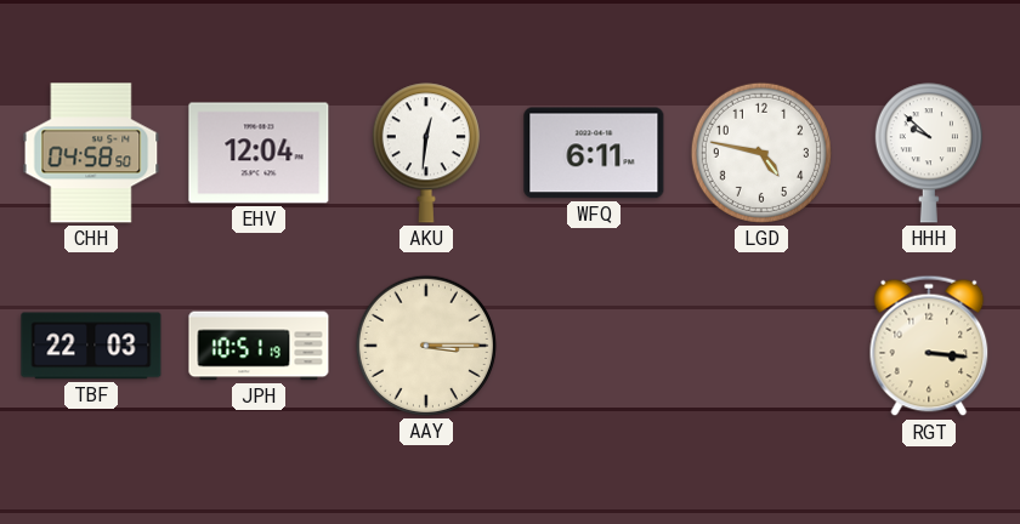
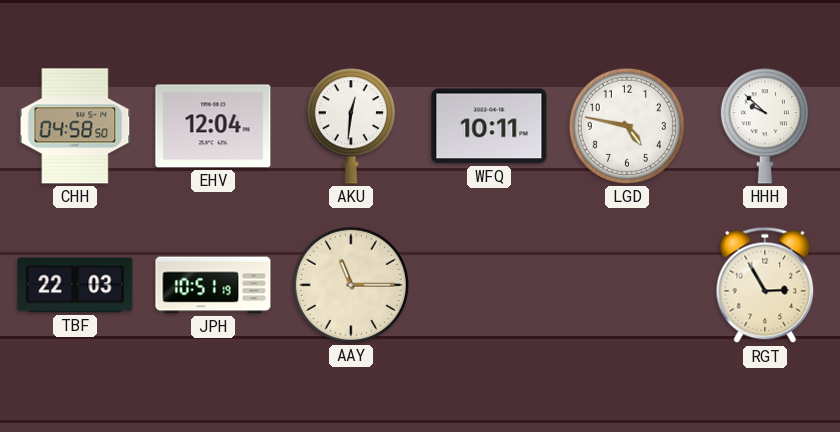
WFQ: 6:11 -> 10:11 (489, 126)
AAY: 3:15 -> 11:15 (351, 285)
RGT: 3:16 -> 2:55 (765, 285)
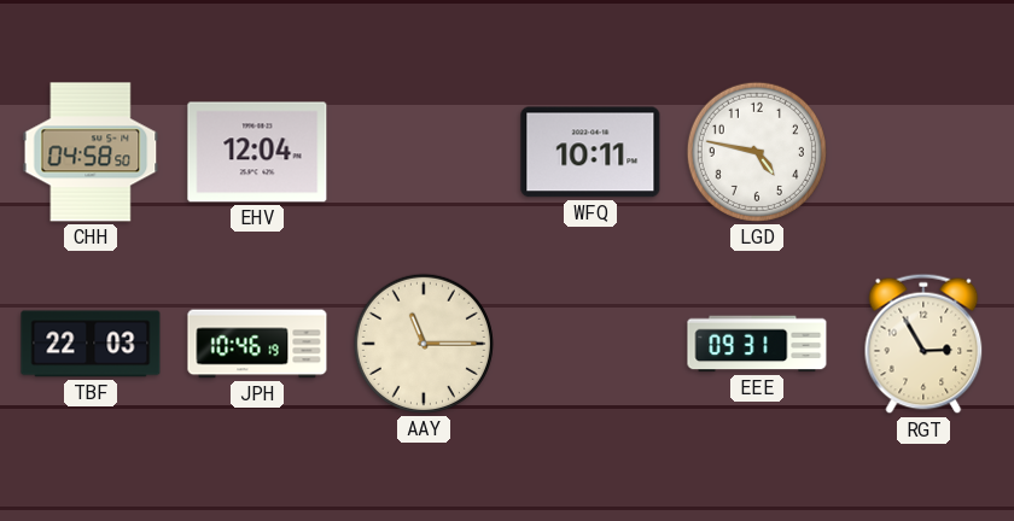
AKU: 12:31 -> none (351, 126)
HHH: 9:52 -> none (765, 126)
JPH: 10:51 -> 10:46 (257, 344)
EEE: none -> 09:31 (757, 344)
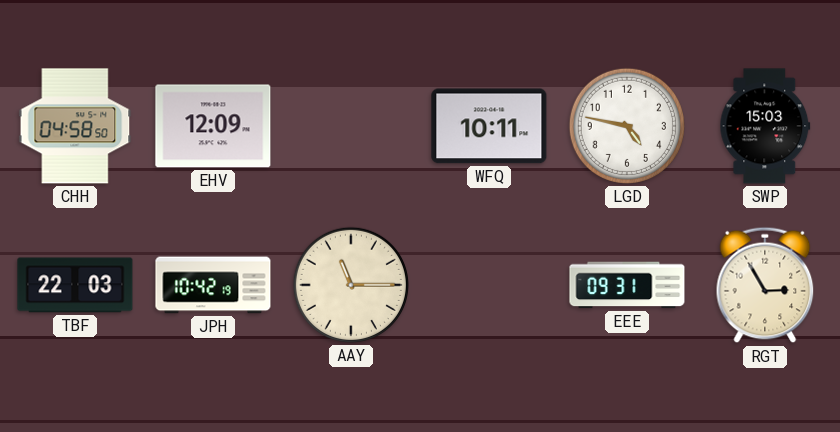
EHV: 12:04 -> 12:09 (213, 126)
SWP: none -> 15:03 (765, 126)
JPH: 10:46 -> 10:42 (213, 285)
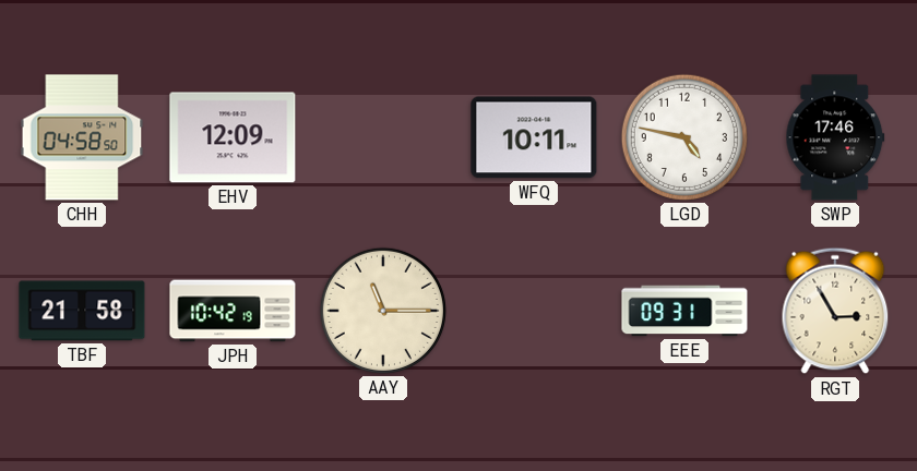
SWP: 15:03 -> 17:46 (835, 137)
TBF: 22:03 -> 21:58 (82, 311)
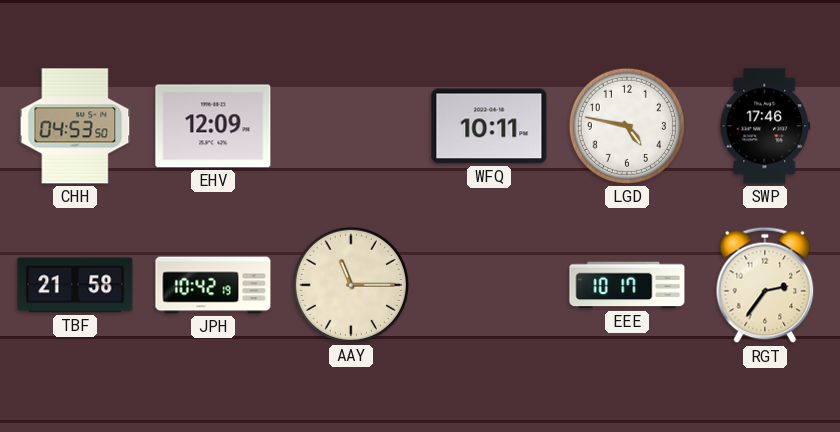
CHH: 04:58 -> 04:53 (75, 126)
EEE: 09:31 -> 10:17 (627, 285)
RGT: 2:55 -> 2:36 (765, 285)
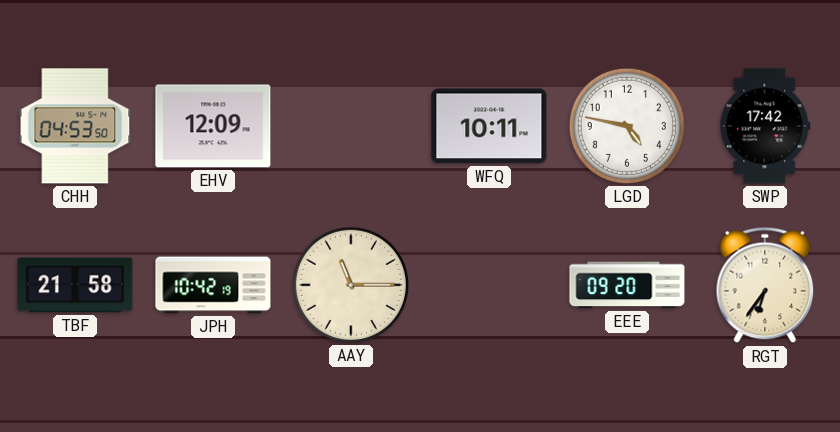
SWP: 17:46 -> 17:42 (765, 126)
EEE: 10:17 -> 09:20 (627, 285)
RGT: 2:36 -> 6:36 (765, 285)
